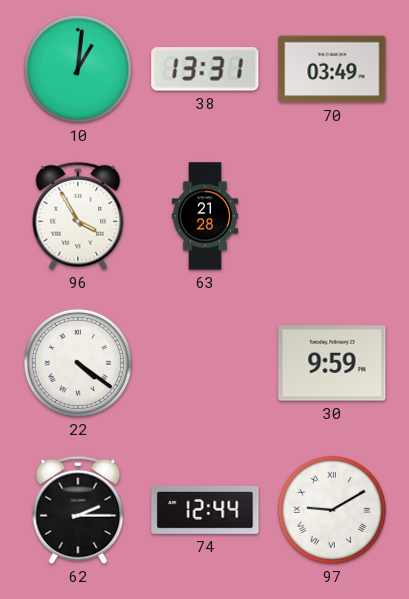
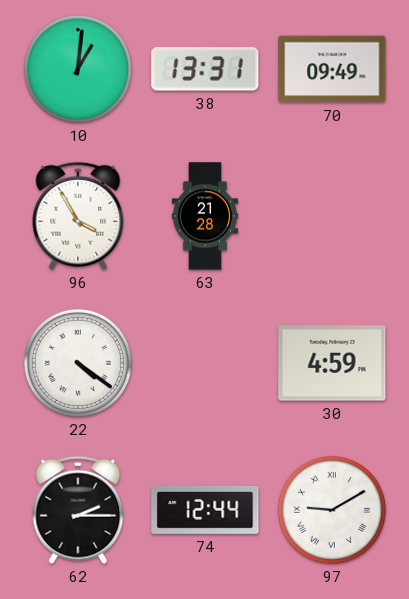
70: 03:49 -> 09:49 (332, 69)
30: 9:59 -> 4:59 (332, 363)
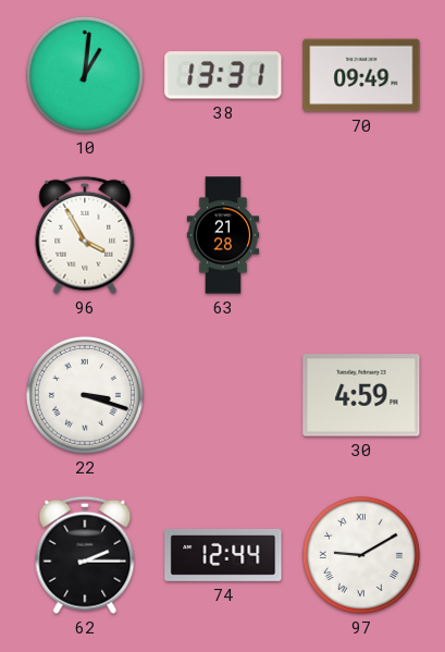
22: 4:21 -> 3:18 (85, 395)
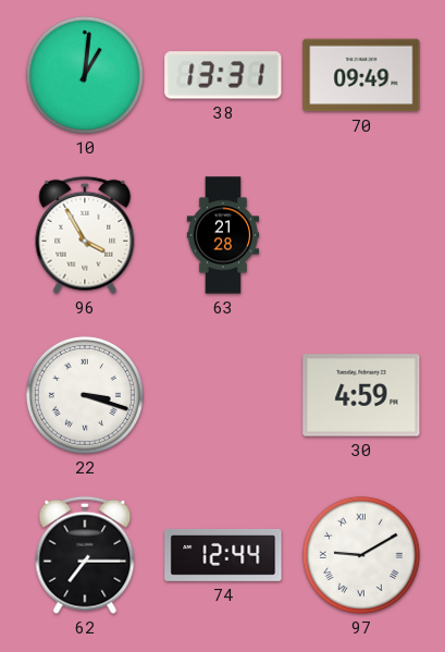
62: 2:15 -> 7:15 (85, 555)
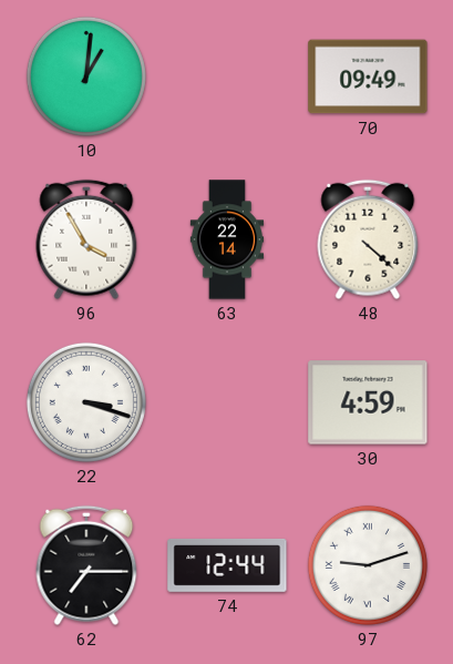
38: 13:31 -> none (223, 75)
63: 21:28 -> 22:14 (227, 239)
48: none -> 4:22 (368, 239)
97: 9:10 -> 9:12 (368, 565)
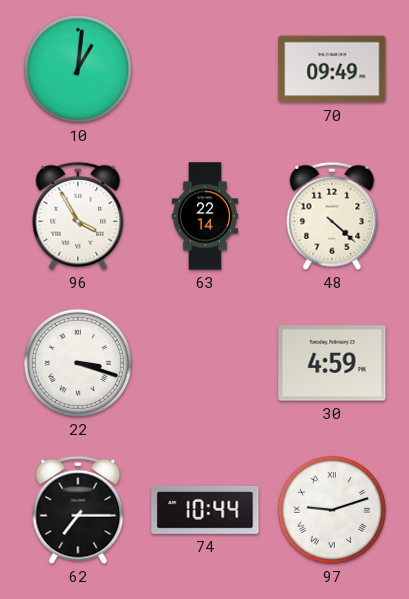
74: 12:44 -> 10:44 (205, 510)
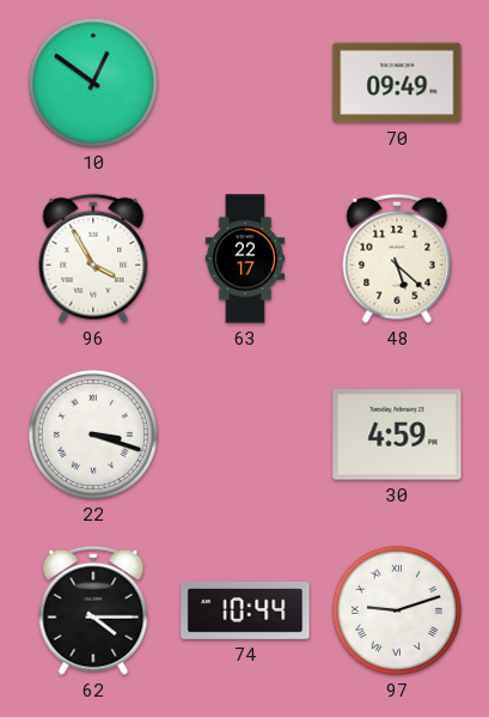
10: 1:01 -> 12:51 (93, 83)
63: 22:14 -> 22:17 (245, 259)
48: 4:22 -> 5:22 (397, 259)
62: 7:15 -> 4:15 (93, 610)
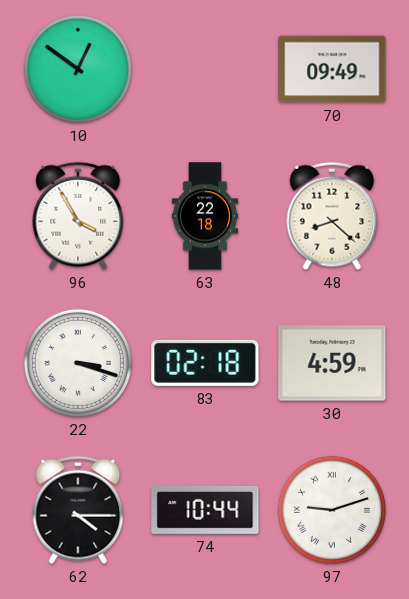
63: 22:17 -> 22:18 (205, 216)
48: 5:22 -> 8:22 (332, 216)
83: none -> 02:18 (205, 363)
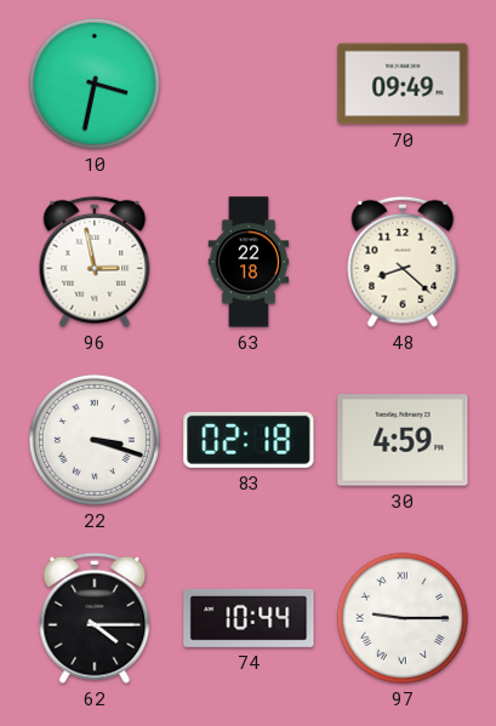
10: 12:51 -> 3:32 (95, 84)
96: 3:55 -> 2:58 (95, 262)
97: 9:12 -> 9:15 (403, 618)
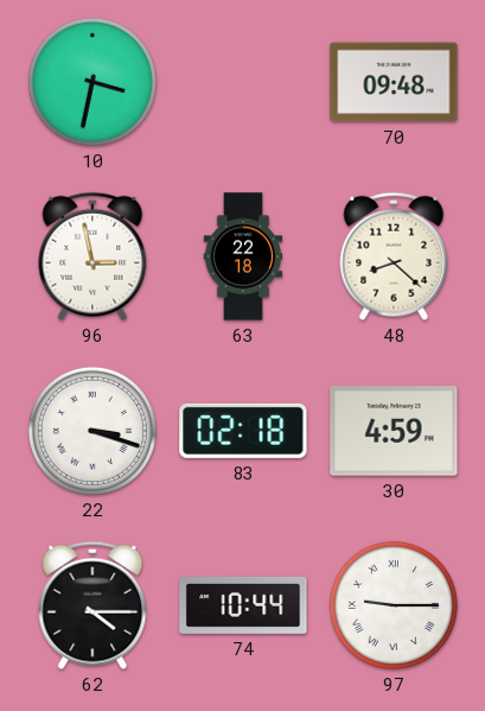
70: 09:49 -> 09:48 (394, 82)
